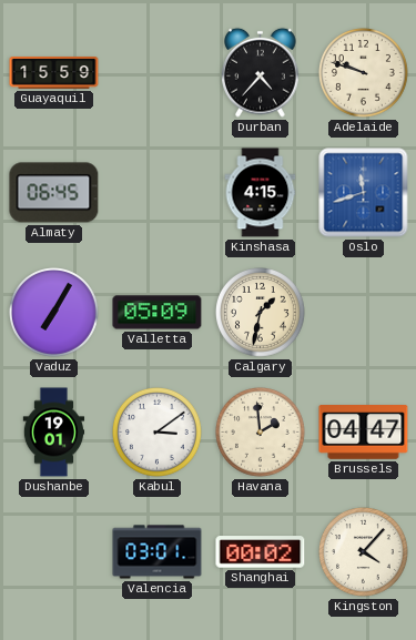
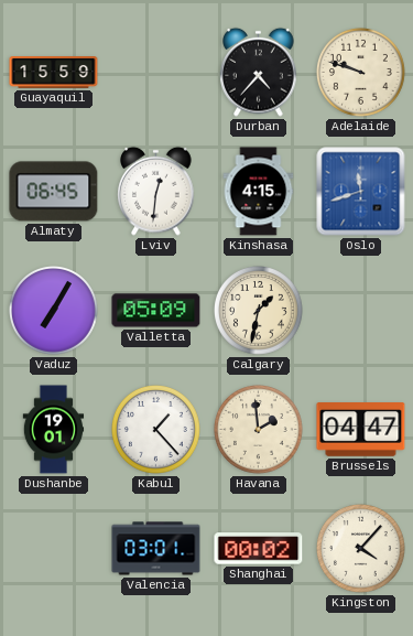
Lviv: none -> 12:31 (156, 191)
Kabul: 3:09 -> 1:23 (156, 430)
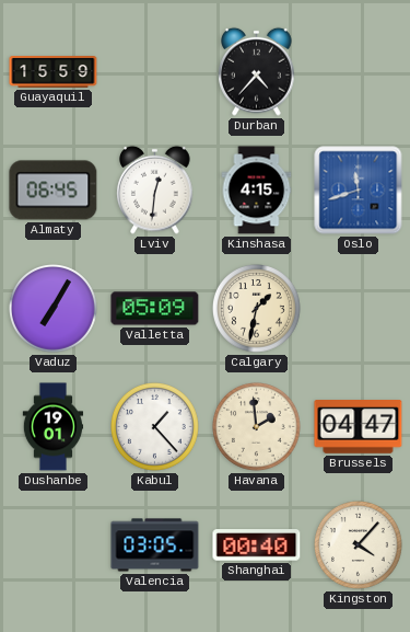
Adelaide: 9:48 -> none (361, 73)
Valencia: 03:01 -> 03:05 (155, 545)
Shanghai: 00:02 -> 00:40 (257, 545)
